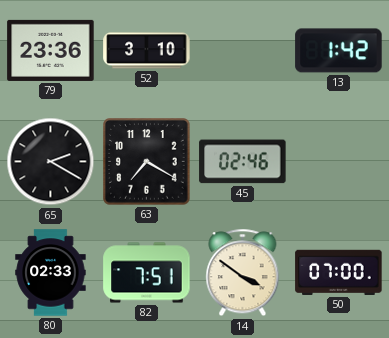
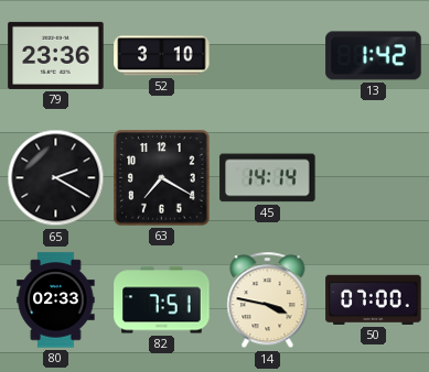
45: 02:46 -> 14:14 (268, 178)
14: 3:51 -> 3:47 (268, 300)
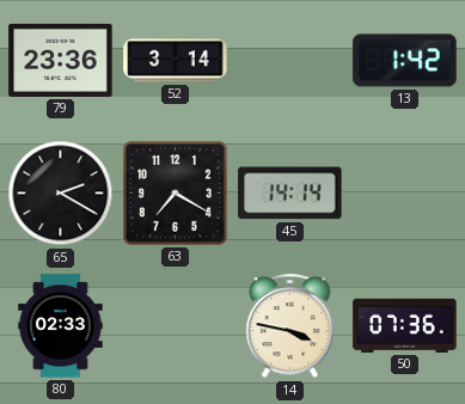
52: 3:10 -> 3:14 (176, 61)
82: 7:51 -> none (162, 300)
50: 07:00 -> 07:36 (405, 325)
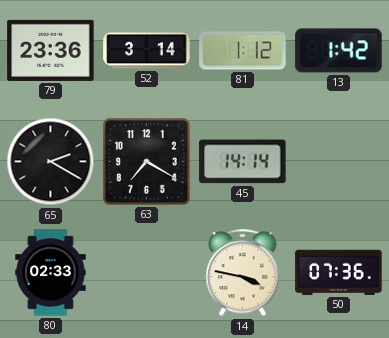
81: none -> 1:12 (243, 51)
